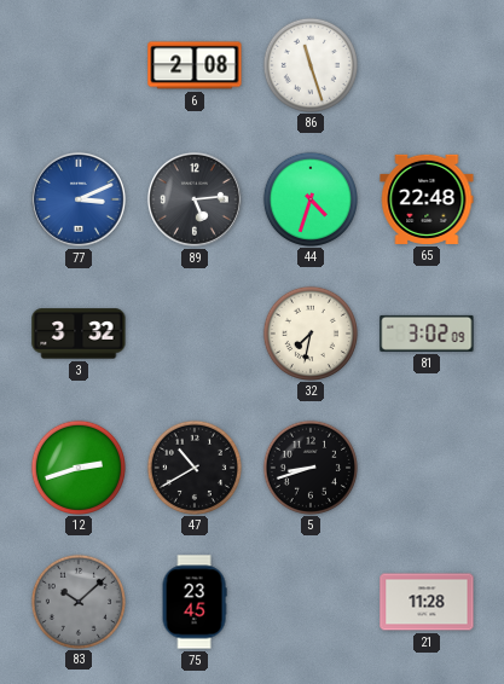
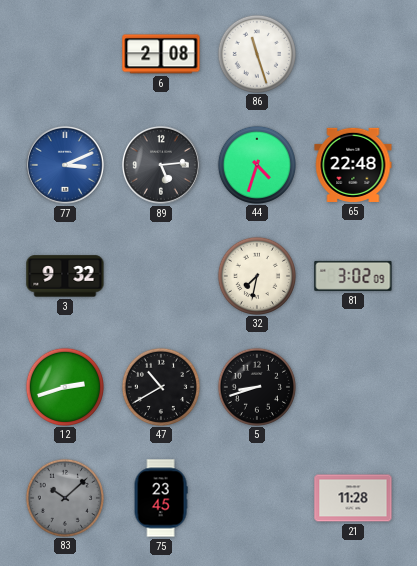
3: 3:32 -> 9:32 (65, 276)
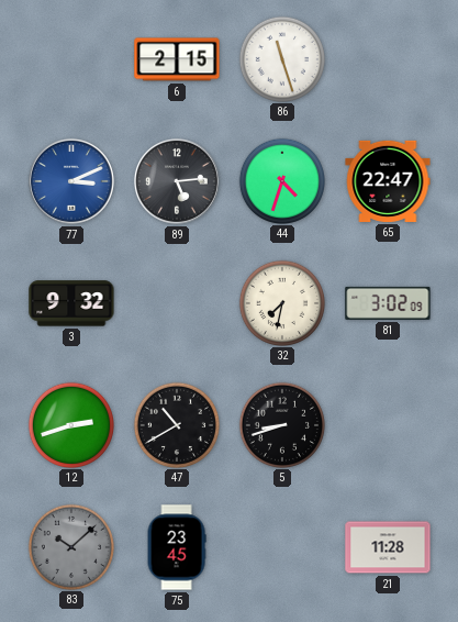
6: 2:08 -> 2:15 (177, 59)
65: 22:48 -> 22:47 (388, 181)
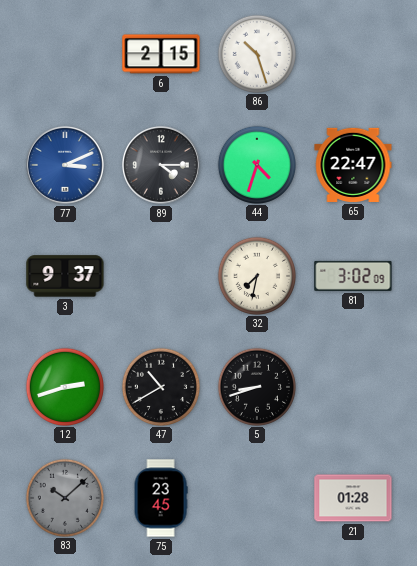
86: 11:27 -> 10:27 (256, 53)
89: 5:14 -> 4:15 (161, 165)
3: 9:32 -> 9:37 (65, 276)
21: 11:28 -> 01:28 (353, 498)
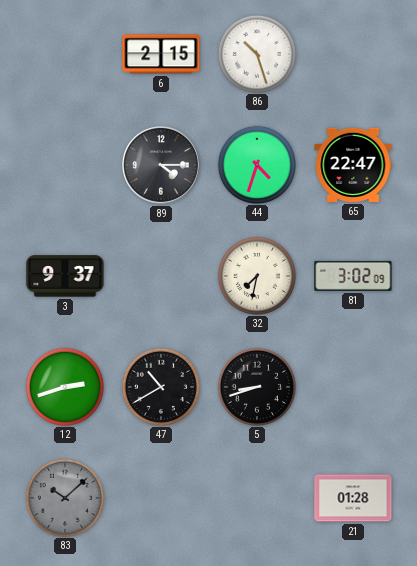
77: 3:11 -> none (65, 165)
75: 23:45 -> none (161, 498)
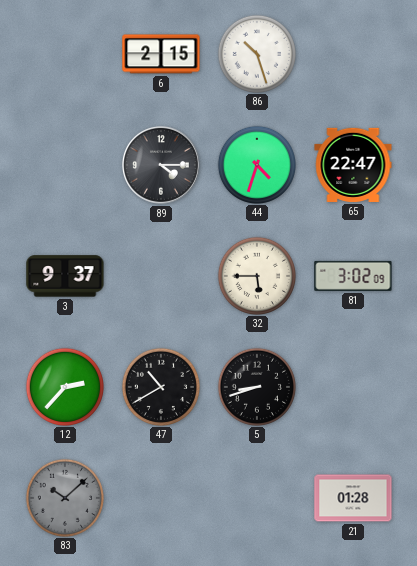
32: 7:32 -> 5:45 (256, 275)
12: 2:42 -> 2:37 (64, 386)
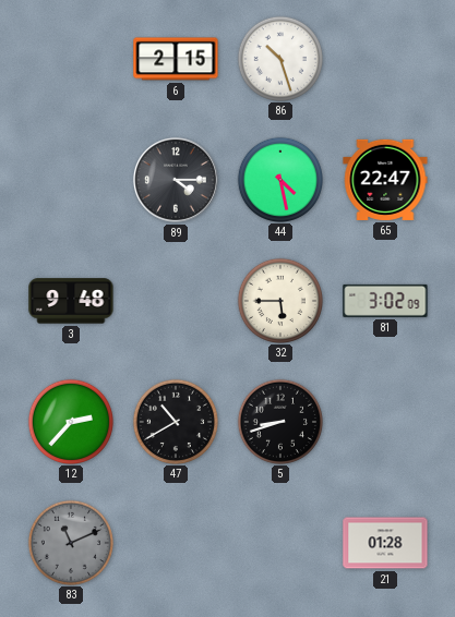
44: 4:33 -> 4:28 (279, 179)
3: 9:37 -> 9:48 (71, 301)
83: 10:08 -> 11:11 (70, 542)
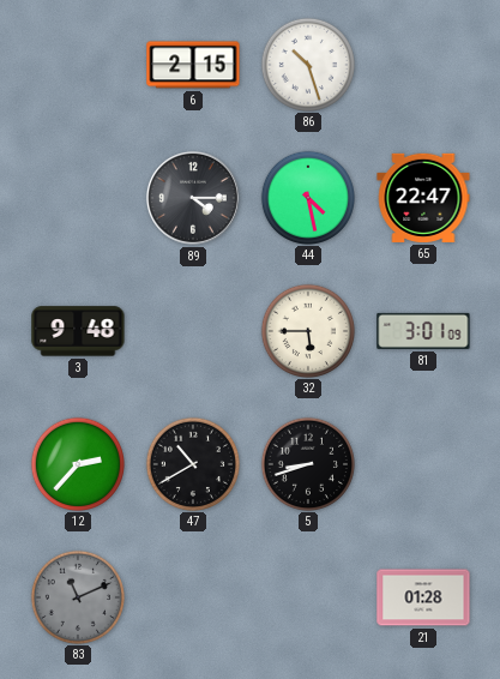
81: 3:02 -> 3:01 (423, 331)
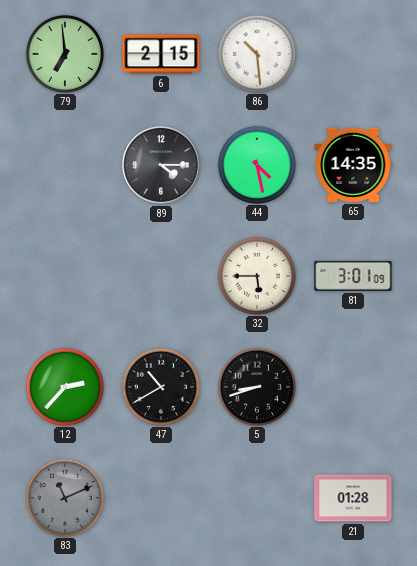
79: none -> 6:59 (64, 53)
86: 10:27 -> 10:29 (256, 53)
65: 22:47 -> 14:35 (353, 165)
3: 9:48 -> none (78, 331)
